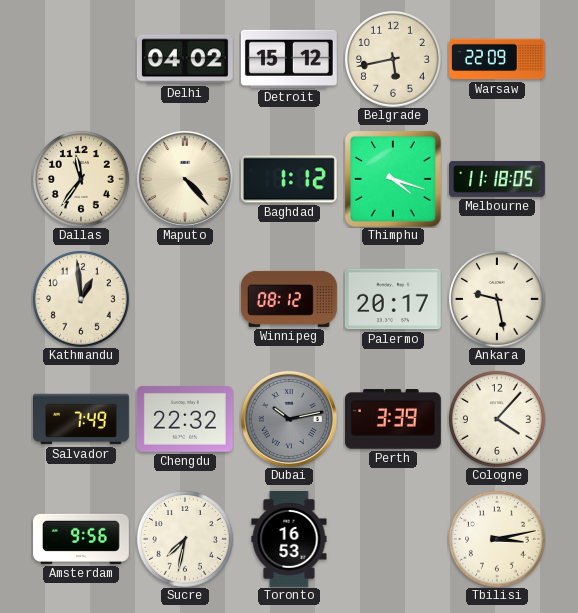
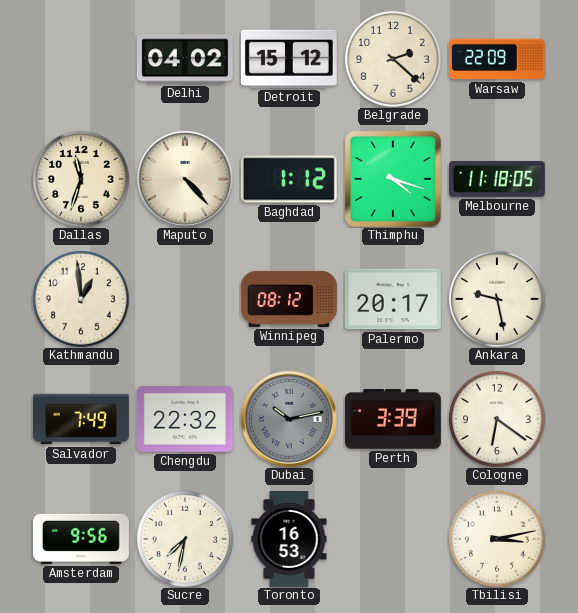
Belgrade: 5:43 -> 2:22 (393, 59)
Dallas: 11:36 -> 11:33 (81, 179)
Cologne: 4:07 -> 6:21 (497, 419)
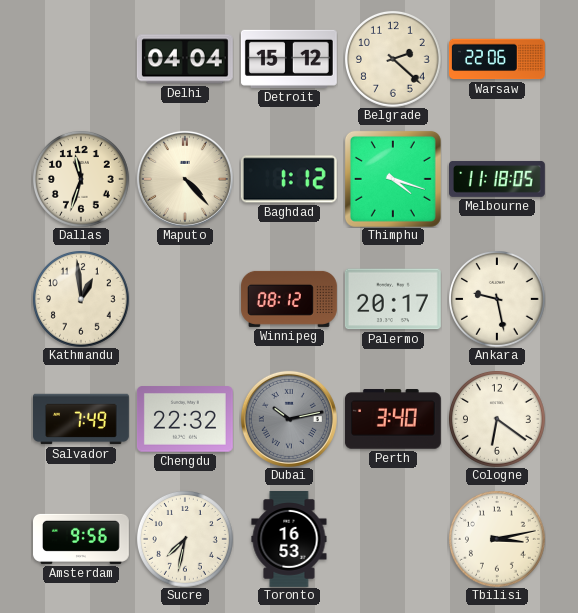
Delhi: 04:02 -> 04:04 (185, 59)
Warsaw: 22:09 -> 22:06 (497, 59)
Perth: 3:39 -> 3:40 (393, 419)
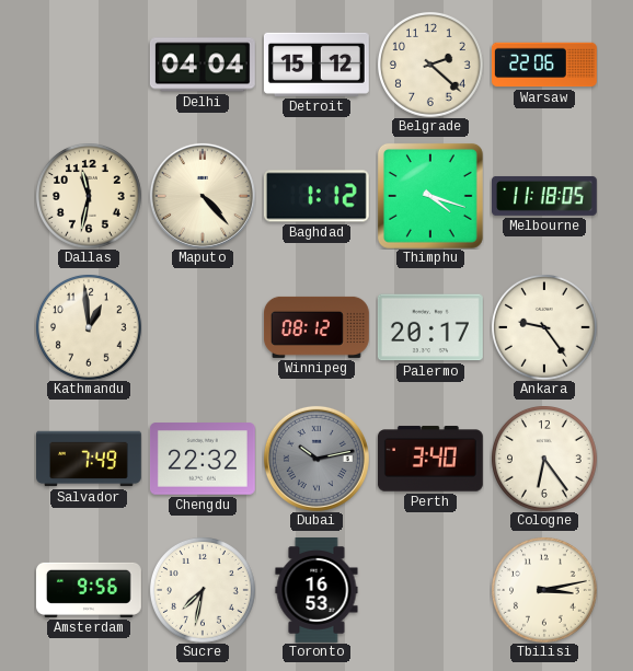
Dallas: 11:33 -> 11:32 (89, 196)
Ankara: 9:28 -> 9:24 (544, 327)
Cologne: 6:21 -> 6:24 (544, 459)
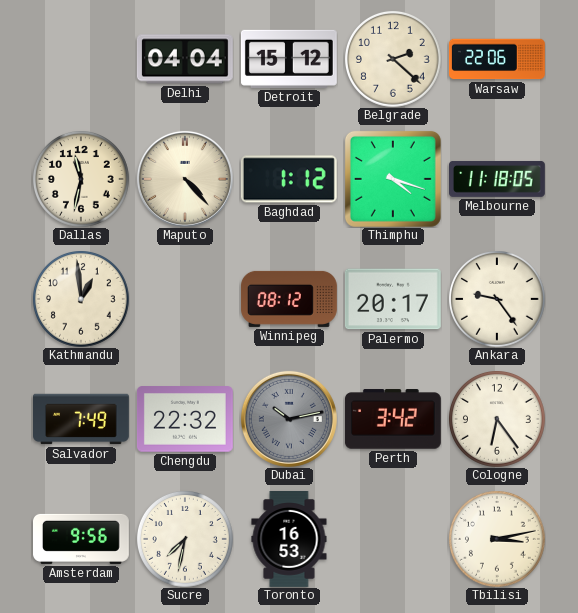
Perth: 3:40 -> 3:42 (393, 419)
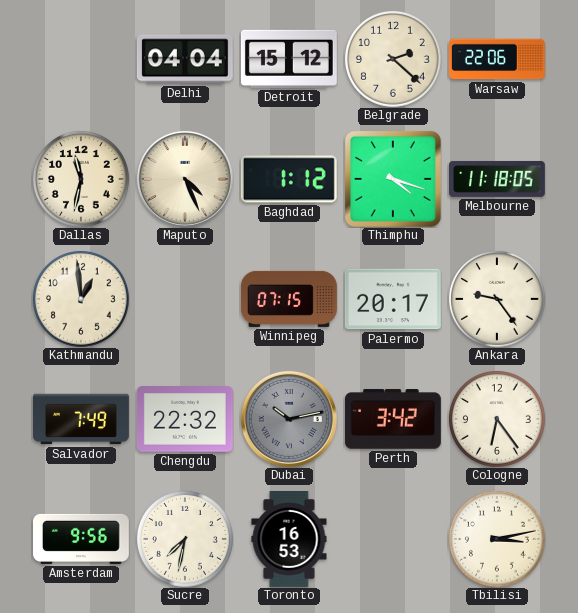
Maputo: 4:23 -> 4:26 (185, 179)
Winnipeg: 08:12 -> 07:15 (289, 299)
